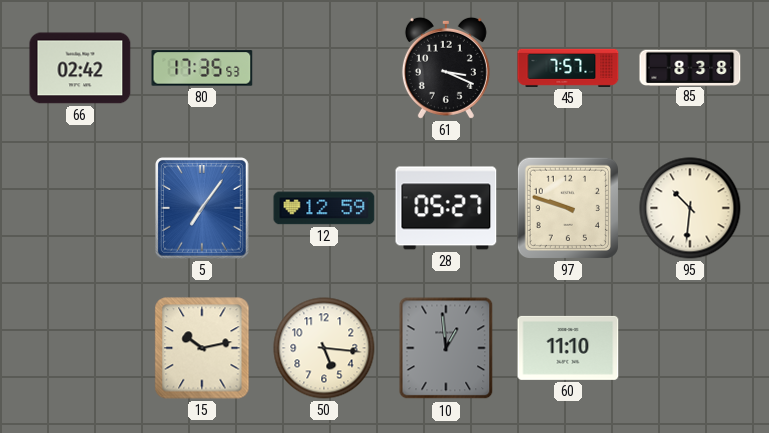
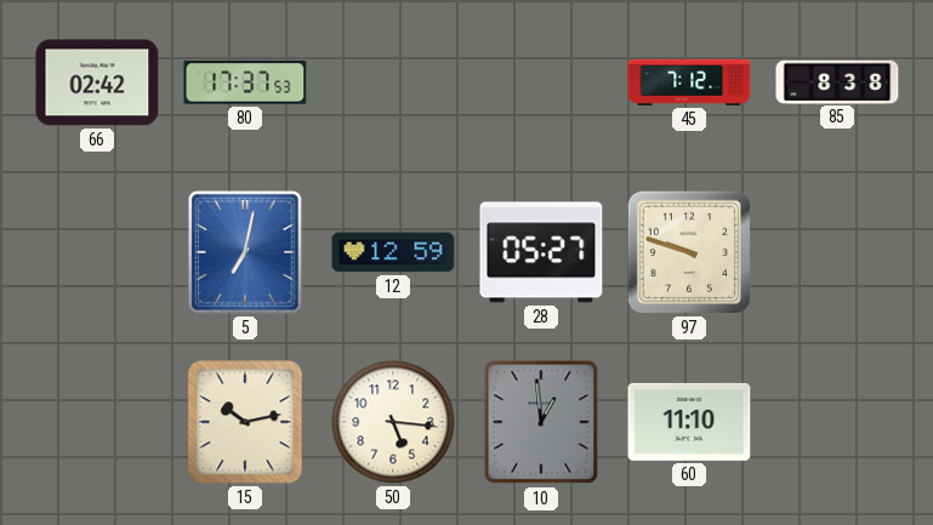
80: 17:35 -> 17:37 (245, 82)
61: 3:19 -> none (446, 68)
45: 7:57 -> 7:12 (689, 82)
5: 7:06 -> 7:02 (246, 253)
95: 10:31 -> none (690, 208)
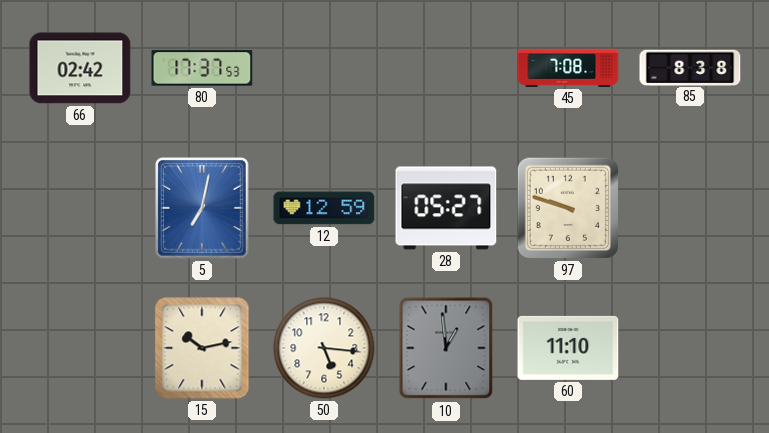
45: 7:12 -> 7:08 (568, 68)
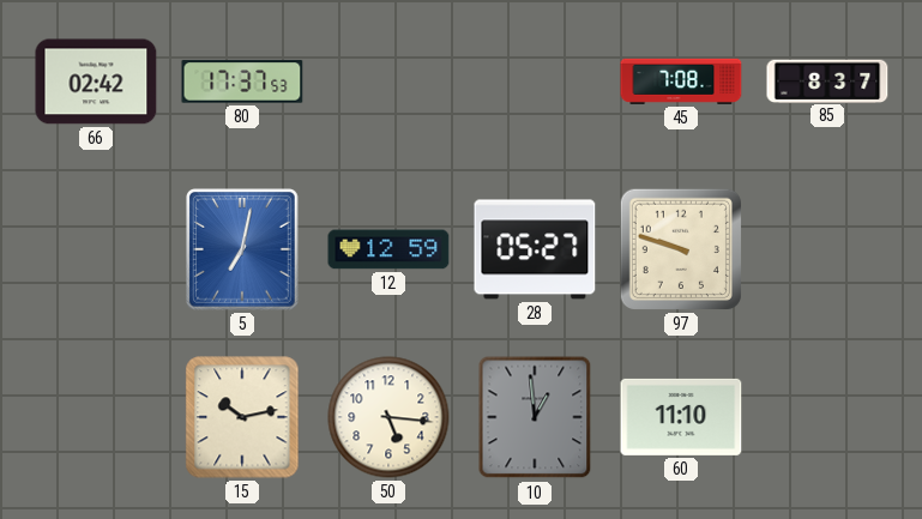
85: 8:38 -> 8:37 (827, 80)
